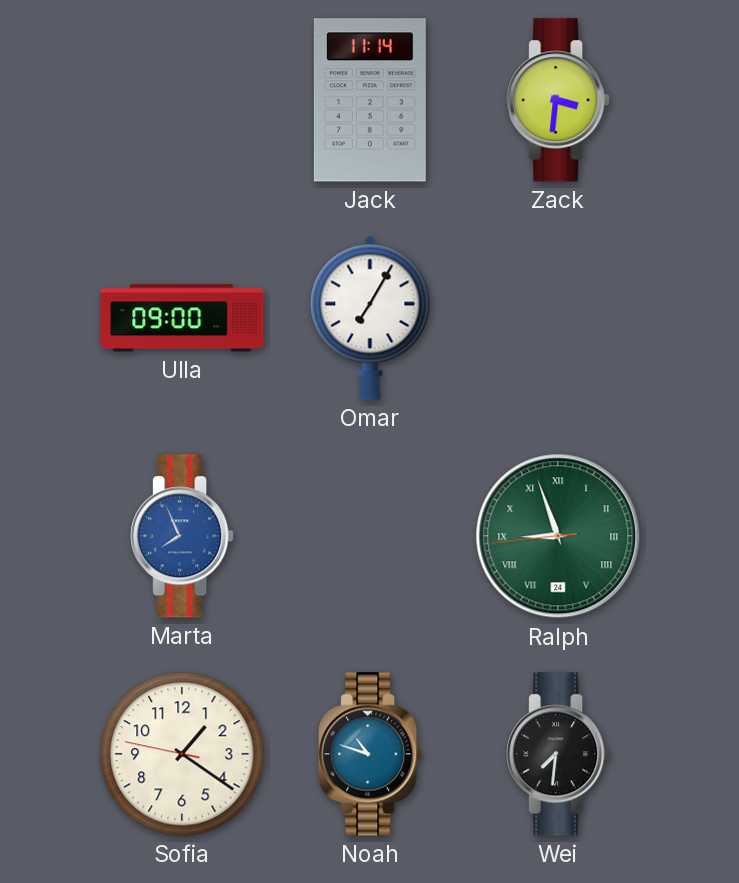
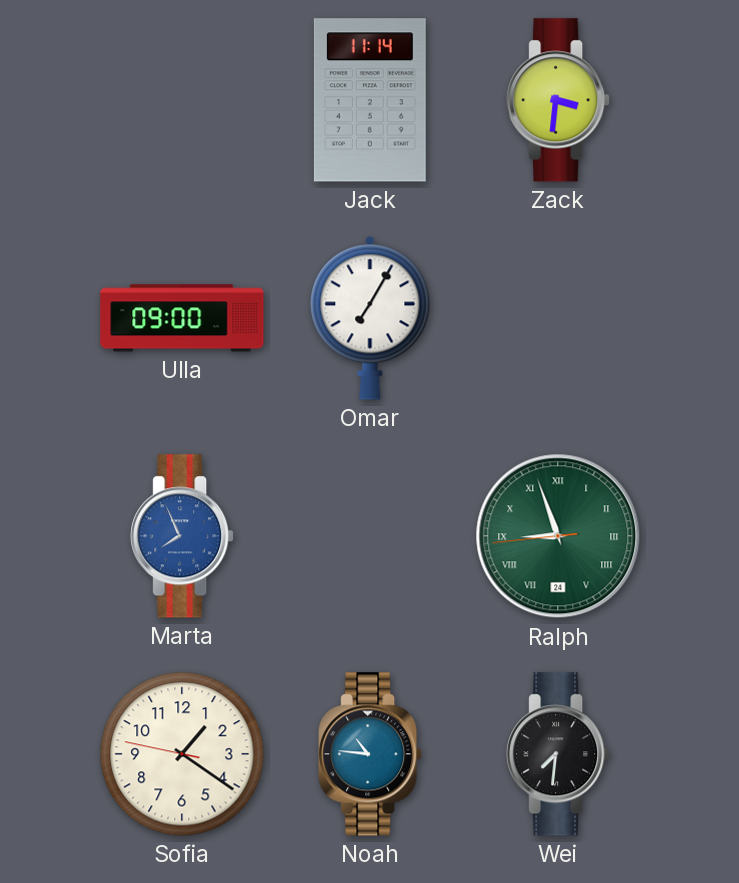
Noah: 10:48 -> 10:46 (370, 754)
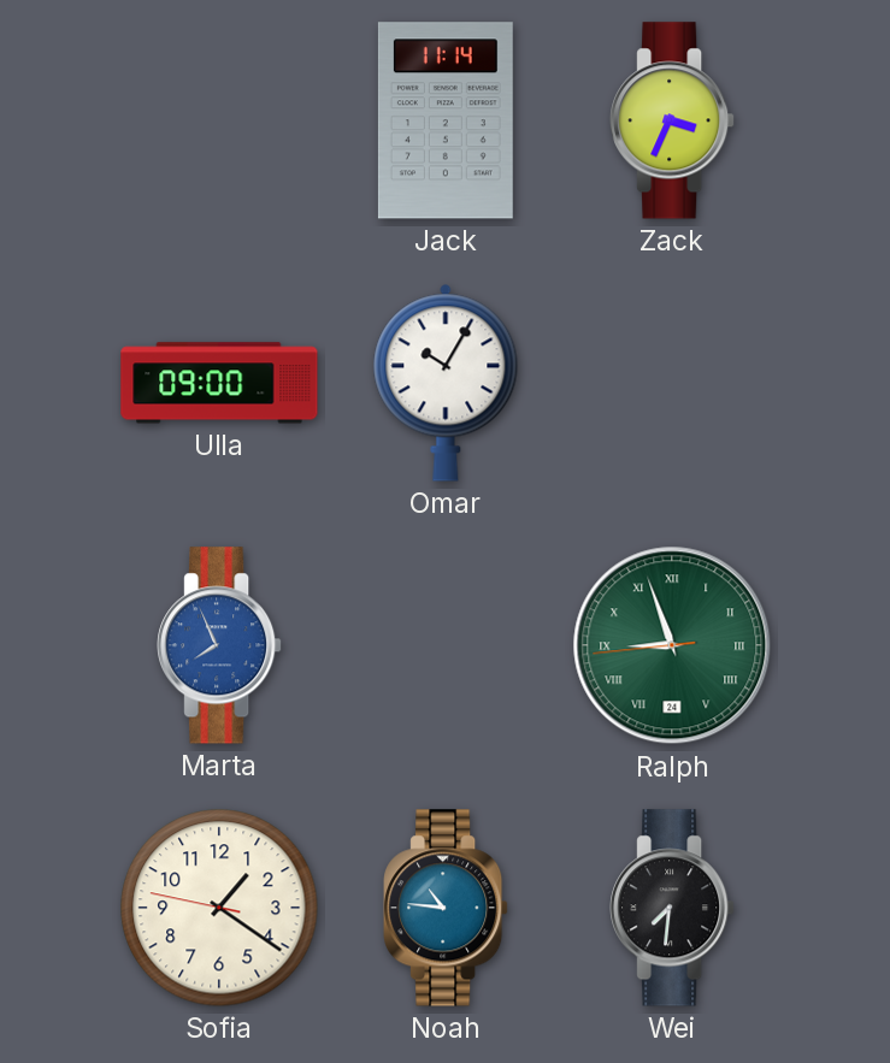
Zack: 3:31 -> 3:34 (672, 120)
Omar: 7:05 -> 10:05 (446, 383)
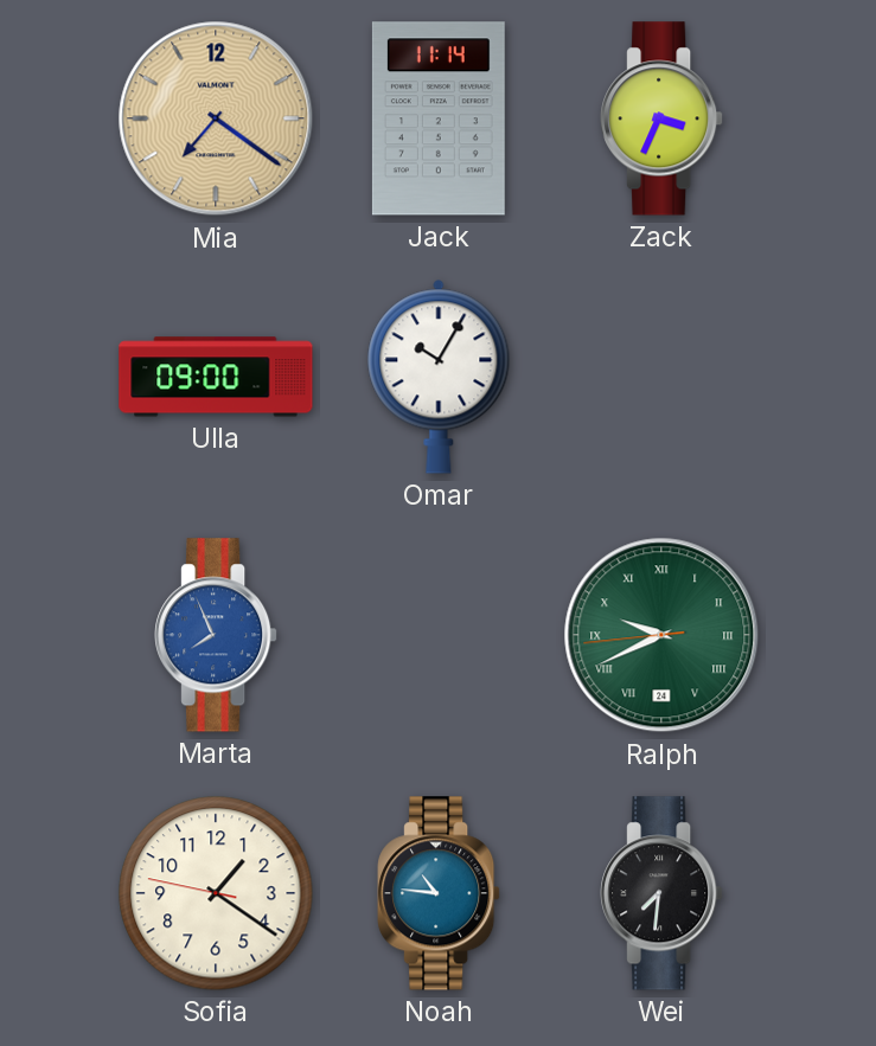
Mia: none -> 7:21 (216, 118)
Ralph: 8:56 -> 9:40 (661, 635)
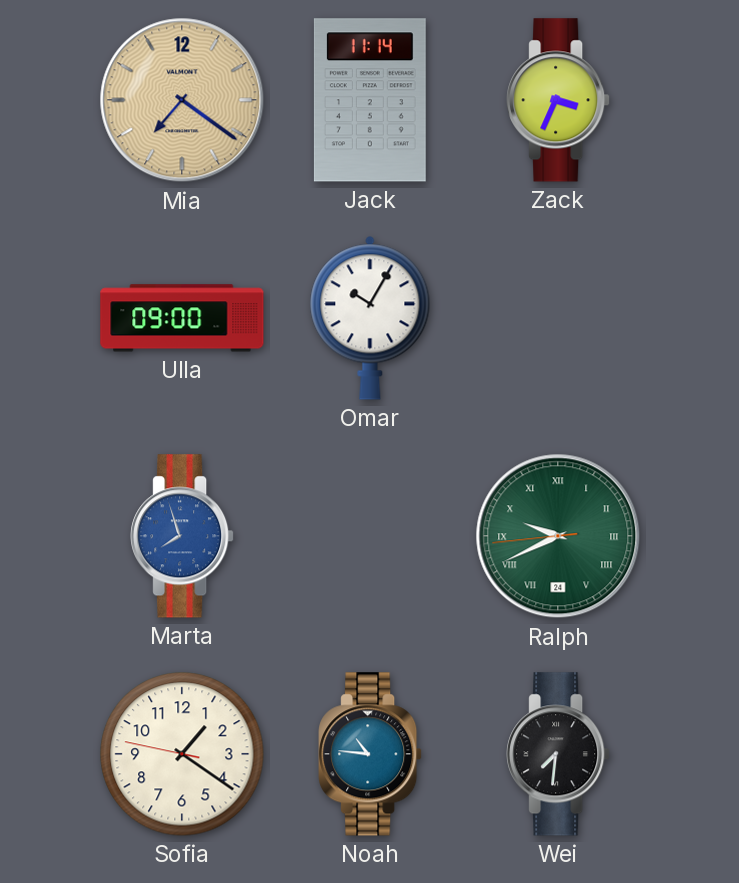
Marta: 7:56 -> 7:57 (182, 536)
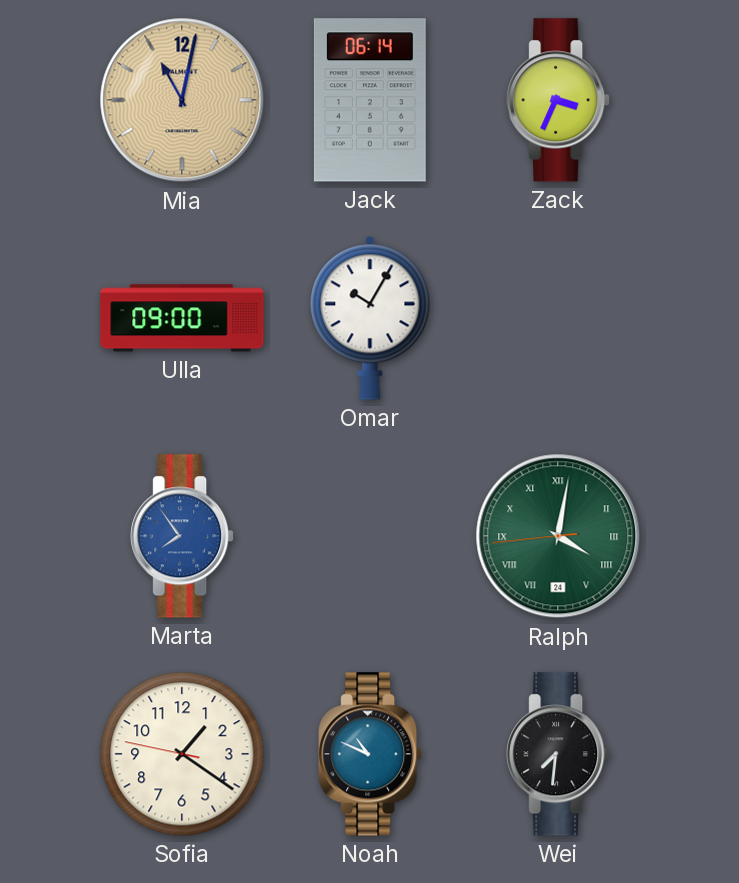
Mia: 7:21 -> 11:02 (182, 100)
Jack: 11:14 -> 06:14 (370, 100)
Marta: 7:57 -> 7:54 (182, 536)
Ralph: 9:40 -> 4:01 (558, 536)
Noah: 10:46 -> 10:49 (370, 754)
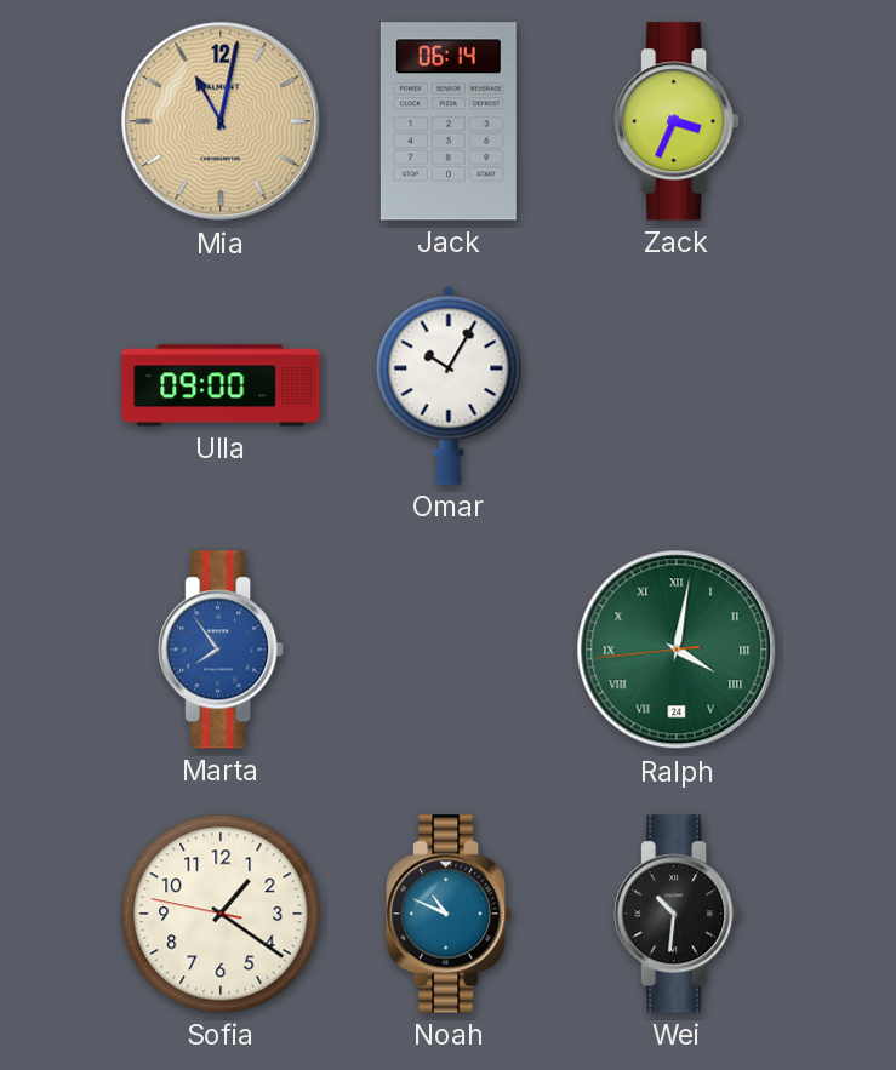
Wei: 7:31 -> 10:31 (677, 914)
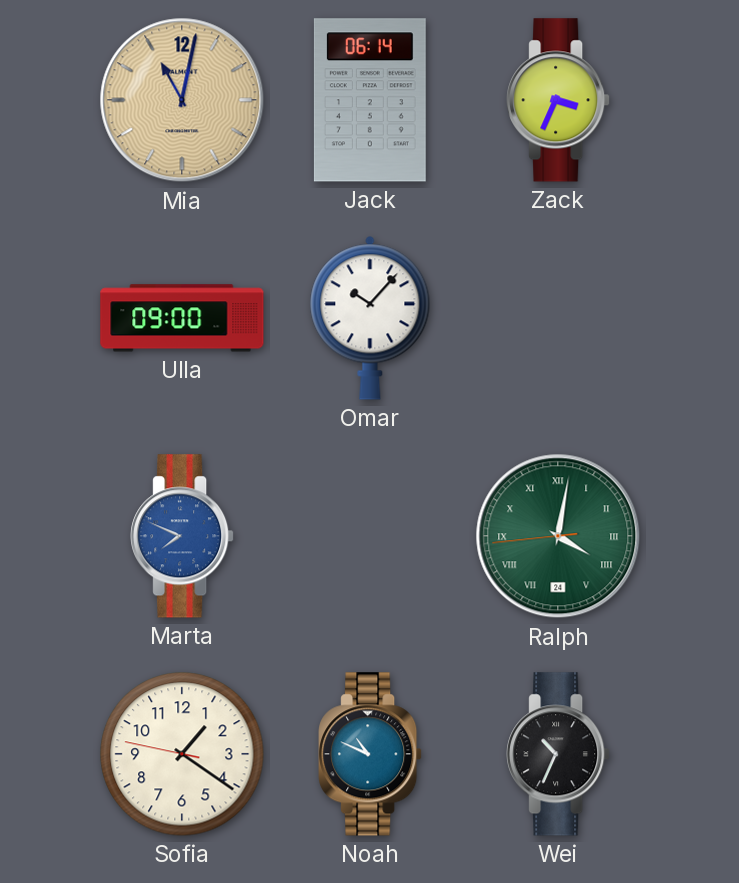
Omar: 10:05 -> 10:07 (370, 318)
Marta: 7:54 -> 7:49 (182, 536)
Wei: 10:31 -> 10:34 (558, 754)
